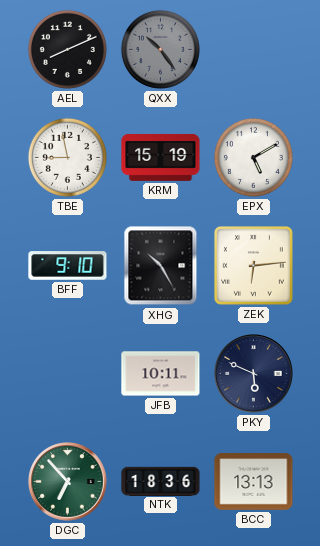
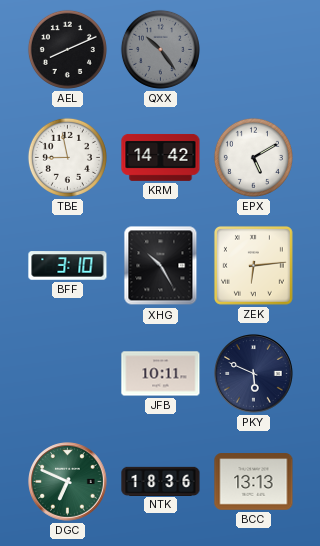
KRM: 15:19 -> 14:42 (161, 157)
BFF: 9:10 -> 3:10 (68, 266)
DGC: 6:53 -> 6:49 (68, 482)
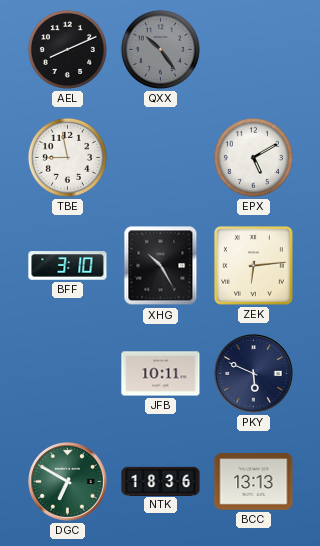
KRM: 14:42 -> none (161, 157)
DGC: 6:49 -> 6:50 (68, 482)
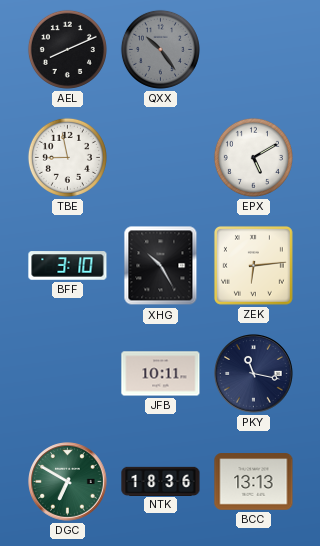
PKY: 5:49 -> 11:17 (254, 374)
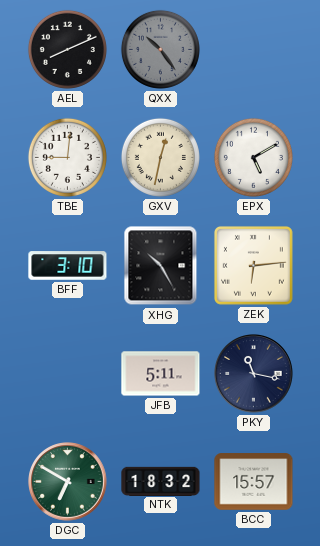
TBE: 8:58 -> 9:01 (67, 157)
GXV: none -> 12:32 (160, 157)
JFB: 10:11 -> 5:11 (161, 374)
NTK: 18:36 -> 18:32 (161, 481)
BCC: 13:13 -> 15:57 (254, 482)
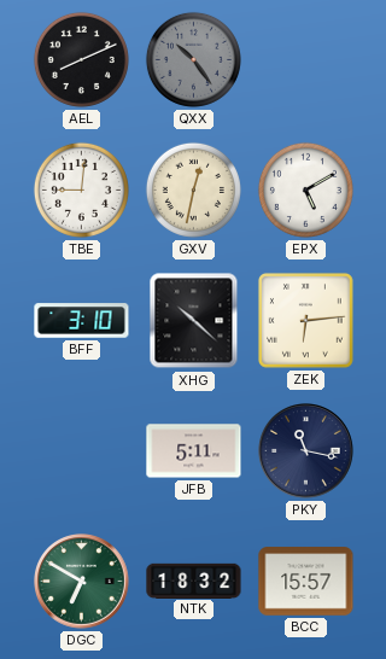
XHG: 10:25 -> 10:22 (194, 321)
